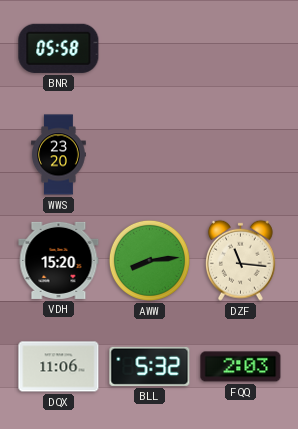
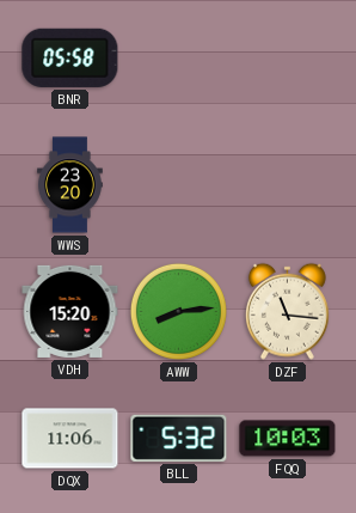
FQQ: 2:03 -> 10:03 (288, 439)
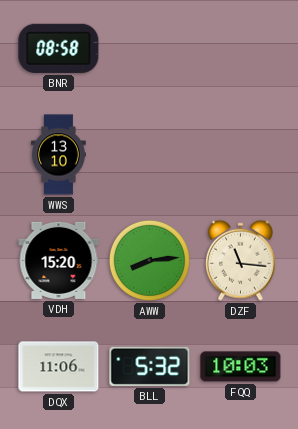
BNR: 05:58 -> 08:58 (59, 48)
WWS: 23:20 -> 13:10 (59, 155)
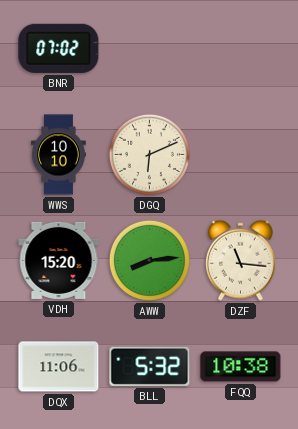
BNR: 08:58 -> 07:02 (59, 48)
WWS: 13:10 -> 10:10 (59, 155)
DGQ: none -> 6:11 (149, 154)
FQQ: 10:03 -> 10:38 (241, 367)
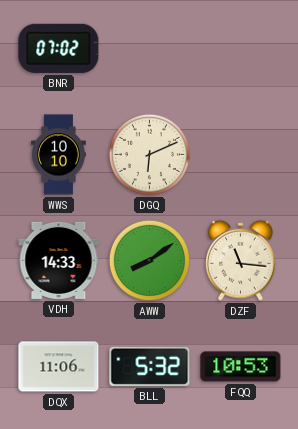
VDH: 15:20 -> 14:33 (59, 260)
AWW: 8:14 -> 8:09 (149, 260)
FQQ: 10:38 -> 10:53 (241, 367)
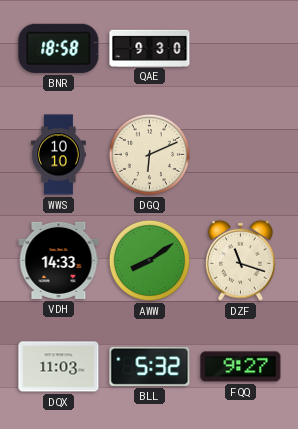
BNR: 07:02 -> 18:58 (59, 48)
QAE: none -> 9:30 (150, 48)
DZF: 11:16 -> 11:18 (240, 260)
DQX: 11:06 -> 11:03 (59, 367)
FQQ: 10:53 -> 9:27 (241, 367)
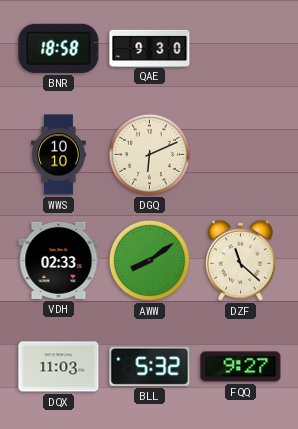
VDH: 14:33 -> 02:33 (59, 260)
DZF: 11:18 -> 11:22 (240, 260)
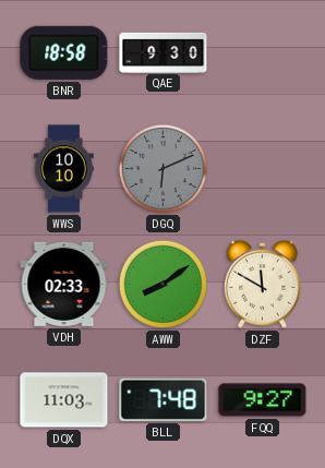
DGQ dial: cream -> grey (162, 168)
DZF: 11:22 -> 11:50 (262, 284)
BLL: 5:32 -> 7:48 (164, 399)
